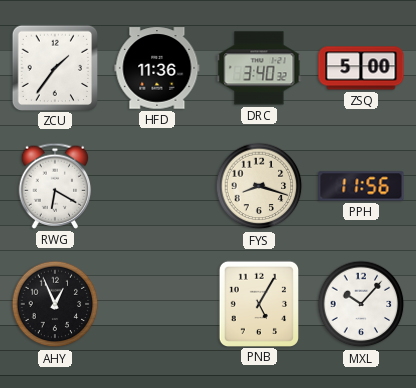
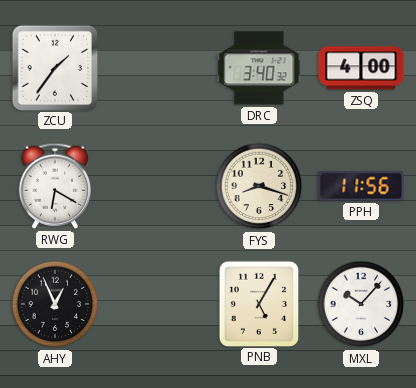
HFD: 11:36 -> none (157, 68)
ZSQ: 5:00 -> 4:00 (361, 68)
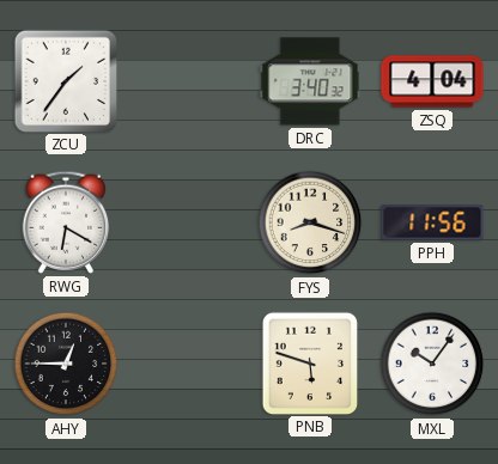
ZSQ: 4:00 -> 4:04 (432, 81)
AHY: 12:56 -> 12:45 (66, 364)
PNB: 5:05 -> 5:48 (309, 362)
MXL: 10:07 -> 10:06 (432, 364)
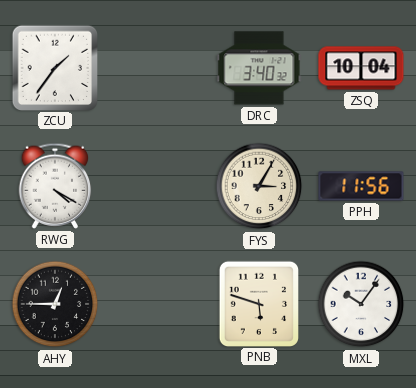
ZSQ: 4:04 -> 10:04 (361, 68)
RWG: 6:20 -> 4:20 (55, 186)
FYS: 8:18 -> 3:05 (259, 186)
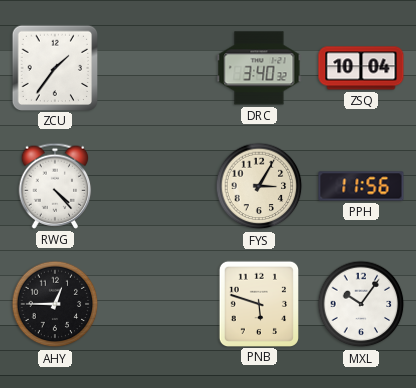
RWG: 4:20 -> 4:23 (55, 186)
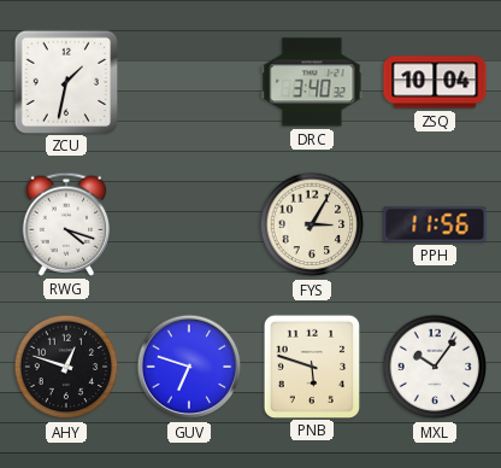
ZCU: 1:36 -> 1:32 (65, 81)
RWG: 4:23 -> 4:18 (66, 224)
AHY: 12:45 -> 12:48 (66, 367)
GUV: none -> 6:48 (189, 367)
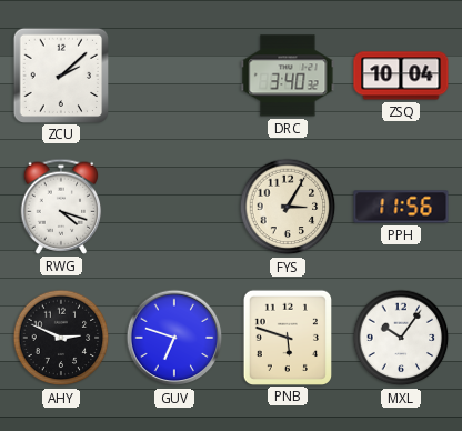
ZCU: 1:32 -> 2:08 (60, 74)
AHY: 12:48 -> 2:49 (61, 338)
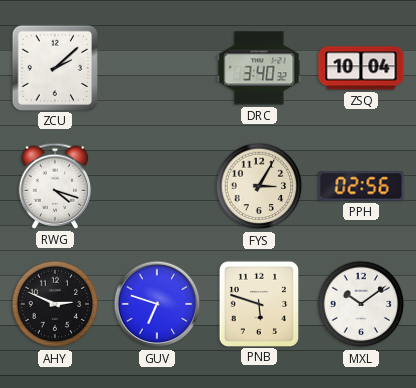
PPH: 11:56 -> 02:56 (361, 186)
MXL: 10:06 -> 10:09 (361, 304)
